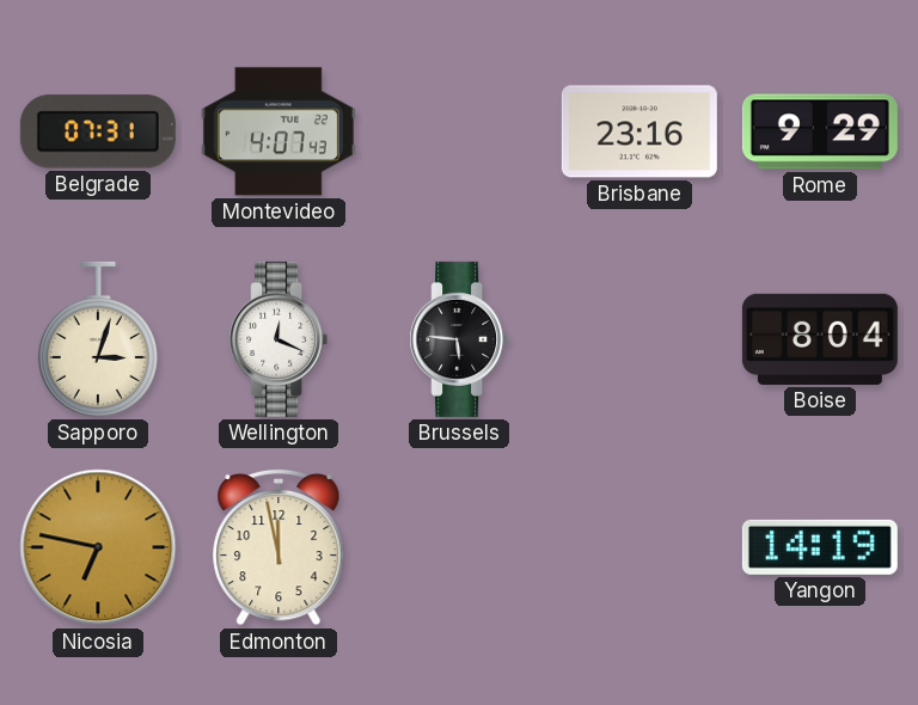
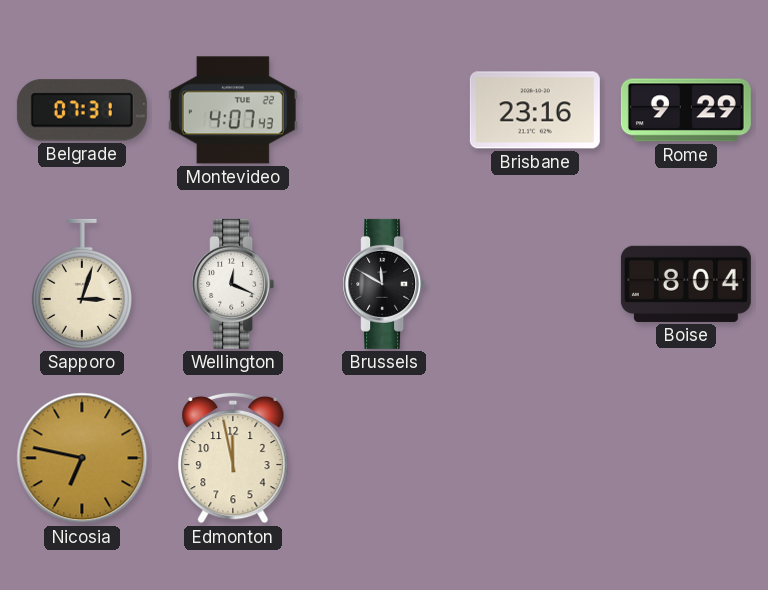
Brussels: 5:46 -> 11:50 (384, 284)
Yangon: 14:19 -> none (820, 547)
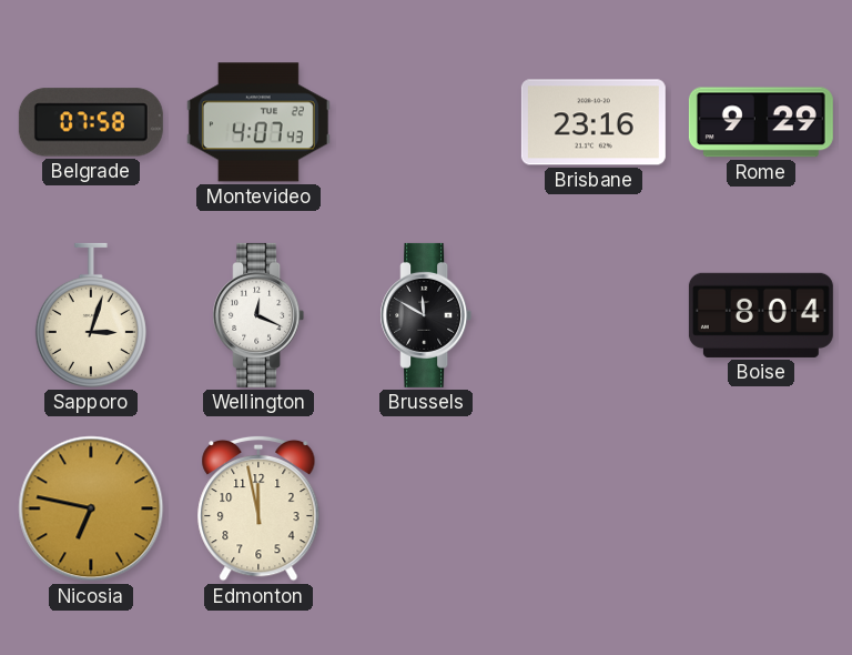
Belgrade: 07:31 -> 07:58 (91, 122)
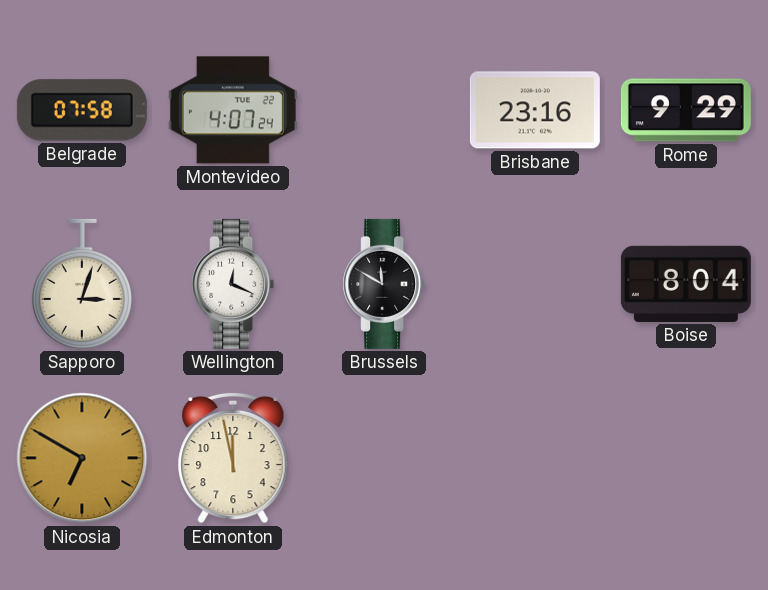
Montevideo: 4:07:43 -> 4:07:24 (233, 110)
Nicosia: 6:47 -> 6:50 (82, 458)
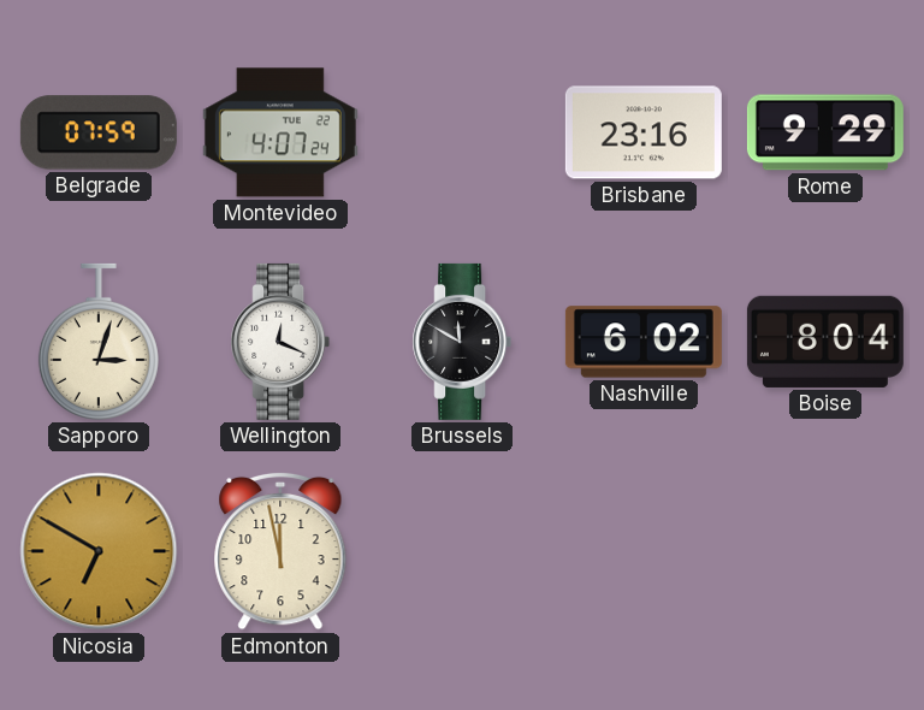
Belgrade: 07:58 -> 07:59 (99, 132)
Nashville: none -> 6:02 (644, 342)
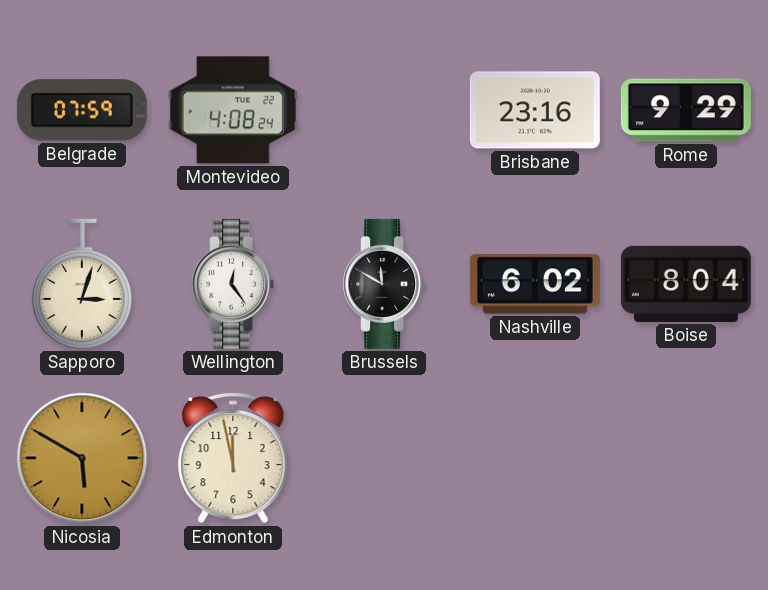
Montevideo: 4:07 -> 4:08 (233, 110)
Wellington: 12:19 -> 12:24 (233, 284)
Nicosia: 6:50 -> 5:50 (82, 458)
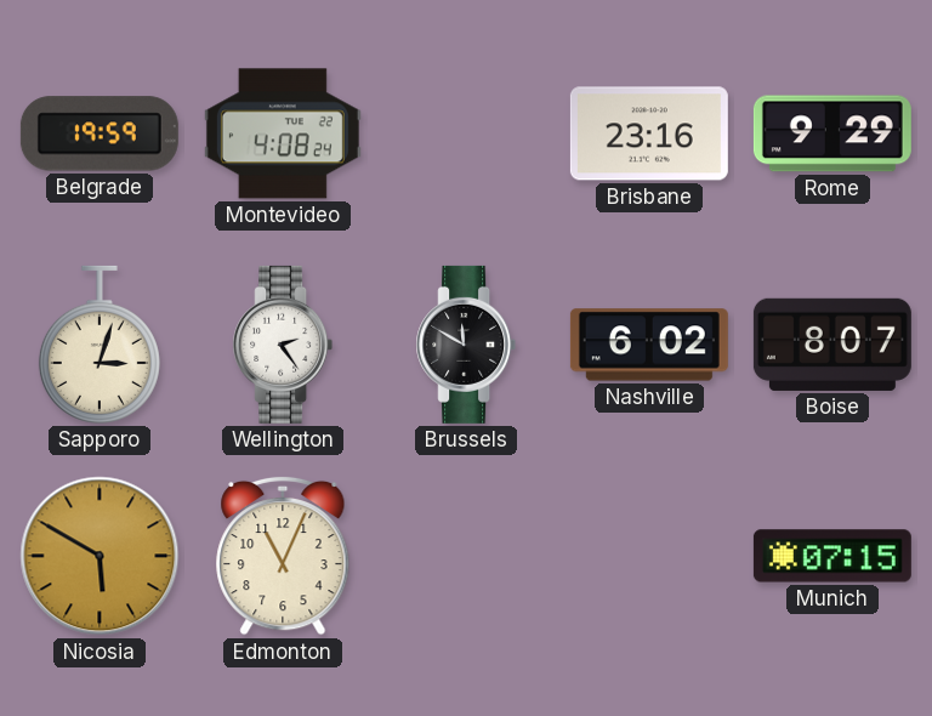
Belgrade: 07:59 -> 19:59 (100, 133)
Wellington: 12:24 -> 2:24 (283, 345)
Boise: 8:04 -> 8:07 (832, 345)
Edmonton: 11:58 -> 11:04 (283, 556)
Munich: none -> 07:15 (832, 556)
